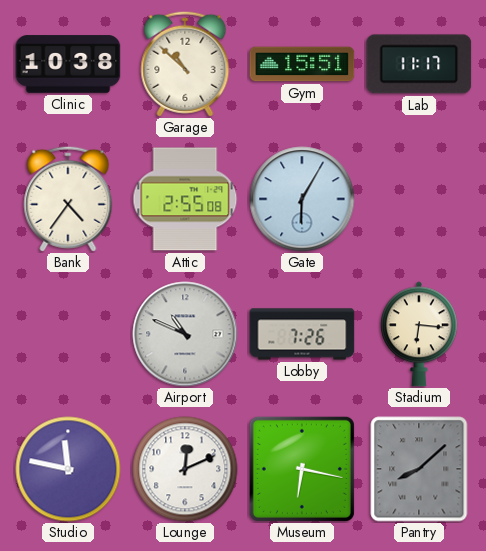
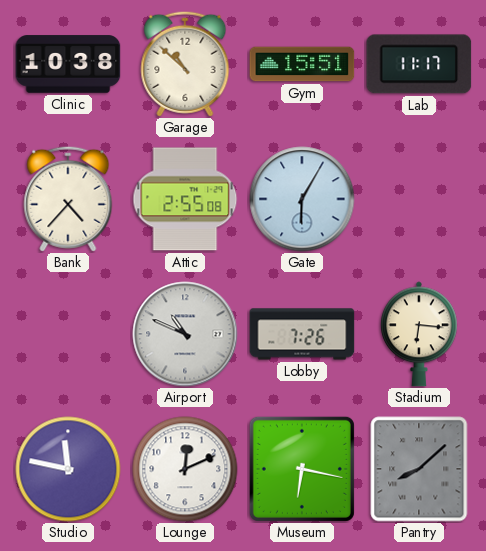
Bank: 4:36 -> 4:37 (68, 199)
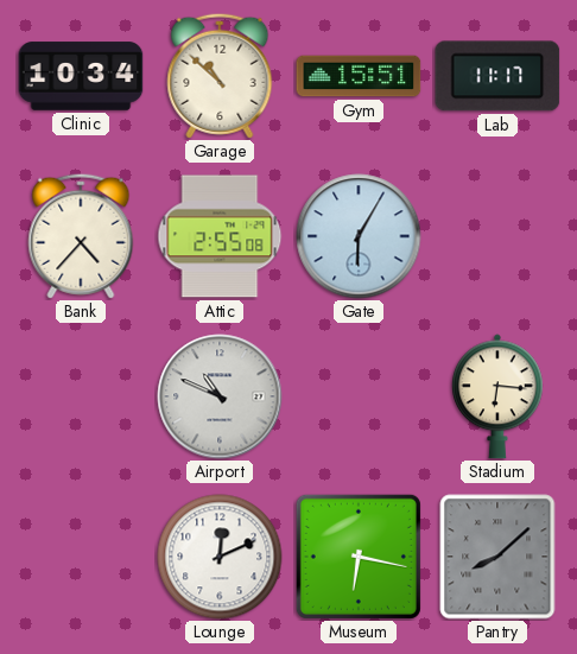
Clinic: 10:38 -> 10:34 (81, 76)
Lobby: 7:26 -> none (302, 334)
Studio: 11:47 -> none (68, 469)
